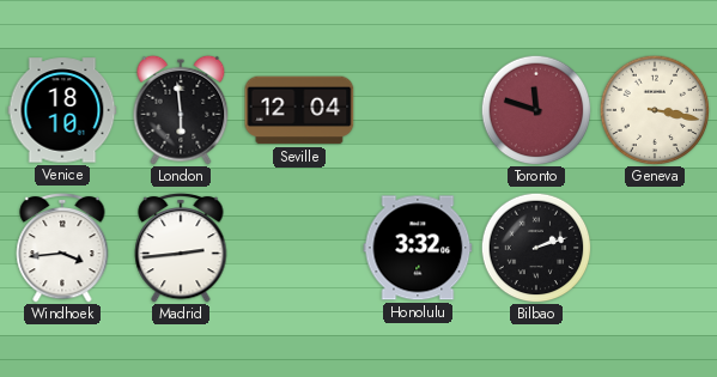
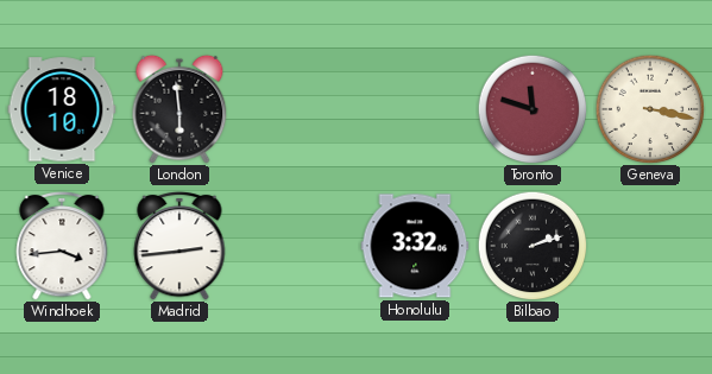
Seville: 12:04 -> none (299, 110)
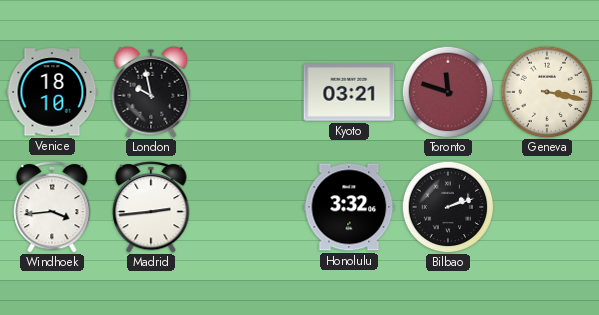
London: 5:59 -> 9:58 (151, 92)
Kyoto: none -> 03:21 (349, 92)
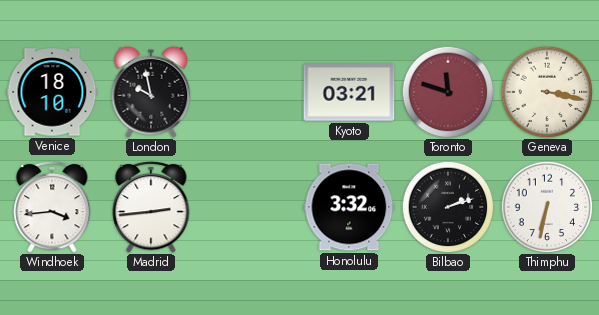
Thimphu: none -> 6:32 (547, 207)
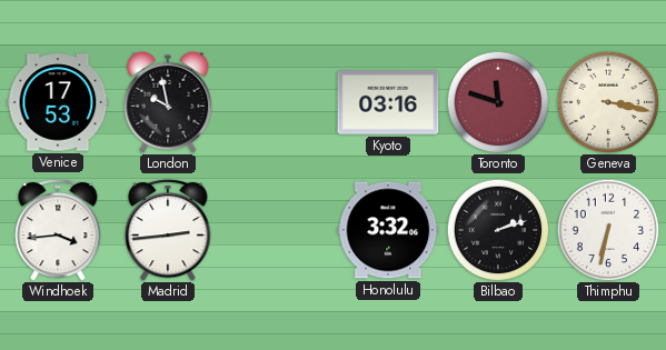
Venice: 18:10 -> 17:53 (58, 102)
Kyoto: 03:21 -> 03:16 (388, 102)
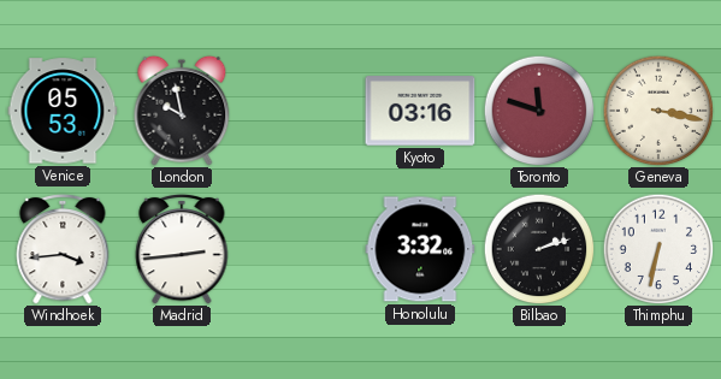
Venice: 17:53 -> 05:53 (63, 111)
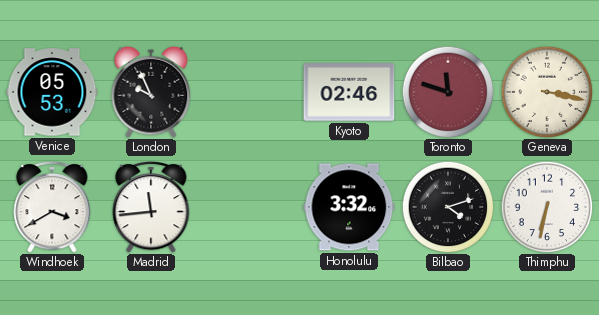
London: 9:58 -> 9:56 (151, 92)
Kyoto: 03:16 -> 02:46 (349, 92)
Windhoek: 3:44 -> 3:40 (52, 207)
Madrid: 2:44 -> 11:44 (151, 207)
Bilbao: 2:12 -> 4:12 (448, 207)
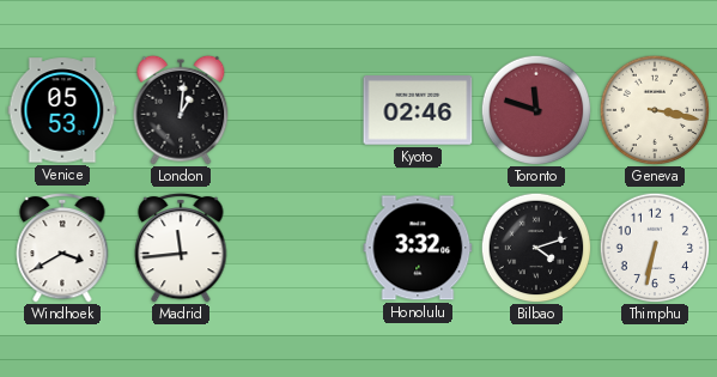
London: 9:56 -> 1:01 (181, 110)
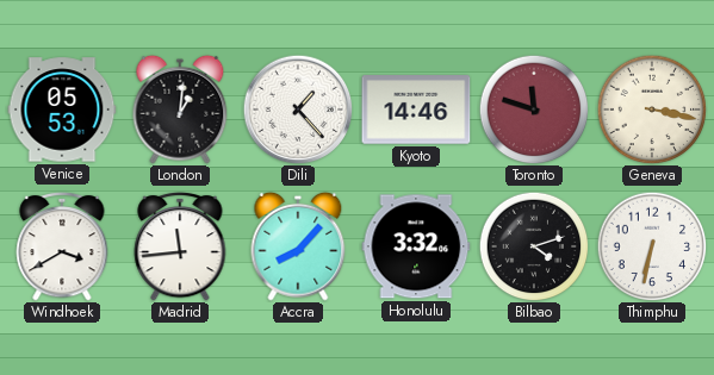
Dili: none -> 1:23 (298, 110)
Kyoto: 02:46 -> 14:46 (416, 110)
Accra: none -> 8:07 (298, 246)
